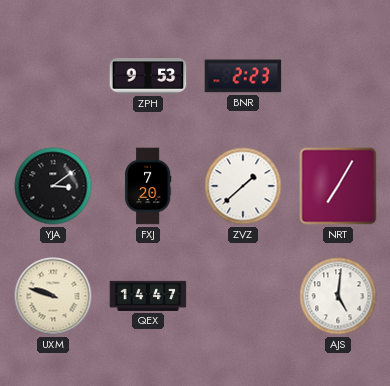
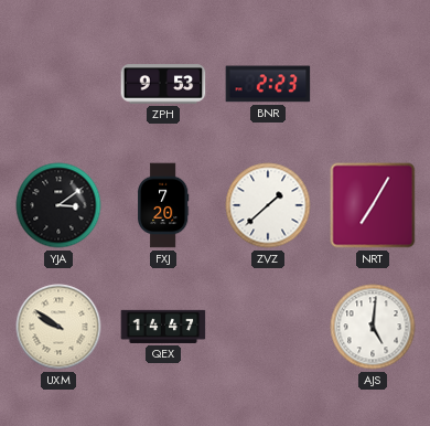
UXM: 9:48 -> 9:51 (58, 327)
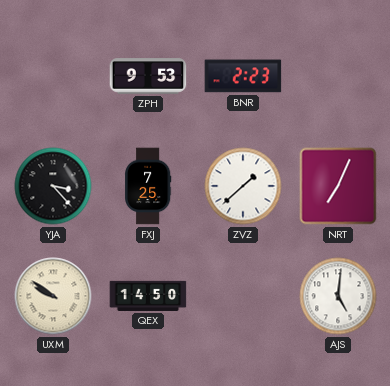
YJA: 3:09 -> 3:23 (53, 186)
FXJ: 7:20 -> 7:25 (148, 186)
NRT: 7:05 -> 7:04 (338, 186)
QEX: 14:47 -> 14:50 (148, 296)
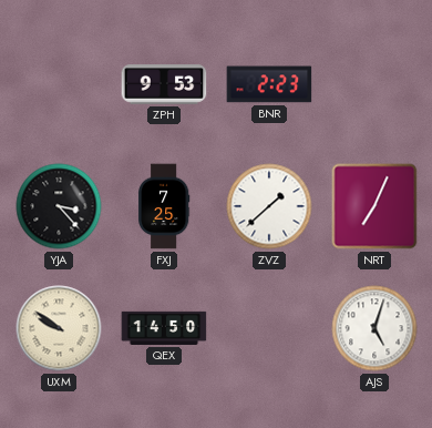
AJS: 5:01 -> 5:03 (374, 328)
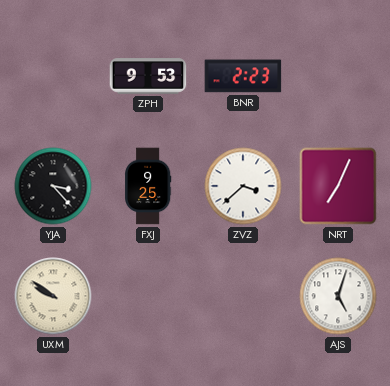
FXJ: 7:25 -> 9:25 (148, 186)
ZVZ: 1:38 -> 3:38 (243, 186)
QEX: 14:50 -> none (164, 328)
